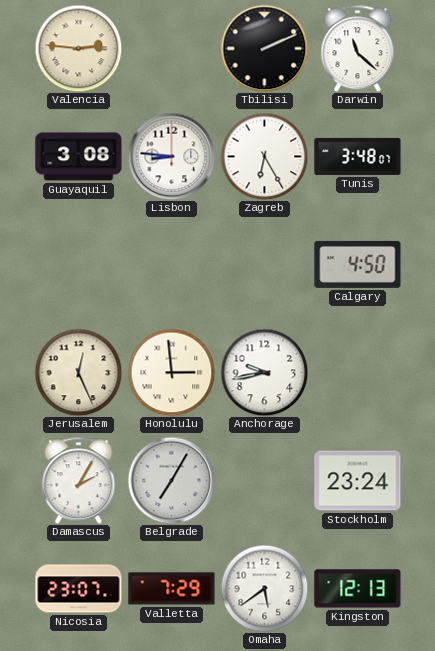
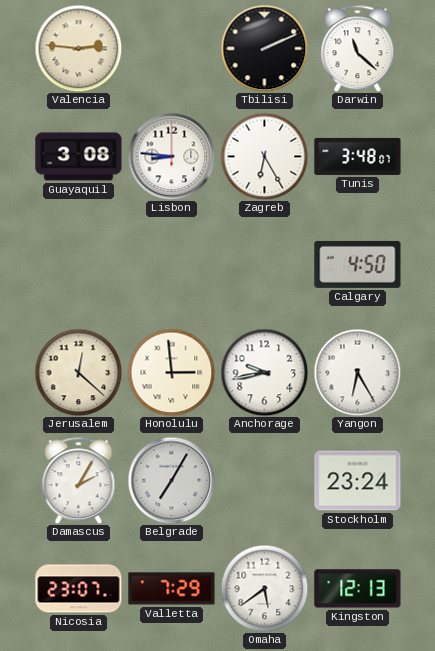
Jerusalem: 12:26 -> 12:22 (78, 372)
Yangon: none -> 6:25 (357, 372)
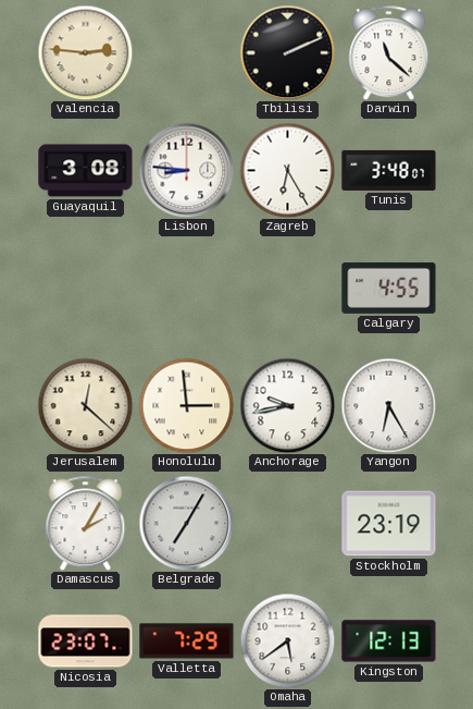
Calgary: 4:50 -> 4:55 (389, 288)
Stockholm: 23:24 -> 23:19 (389, 524)
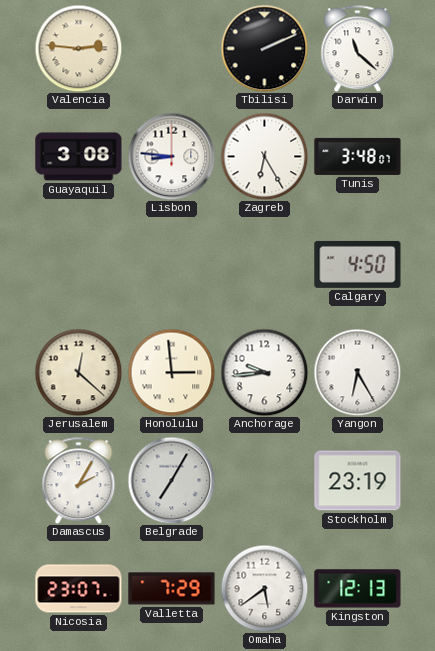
Calgary: 4:55 -> 4:50 (358, 264)
Anchorage: 9:43 -> 9:44 (264, 372)
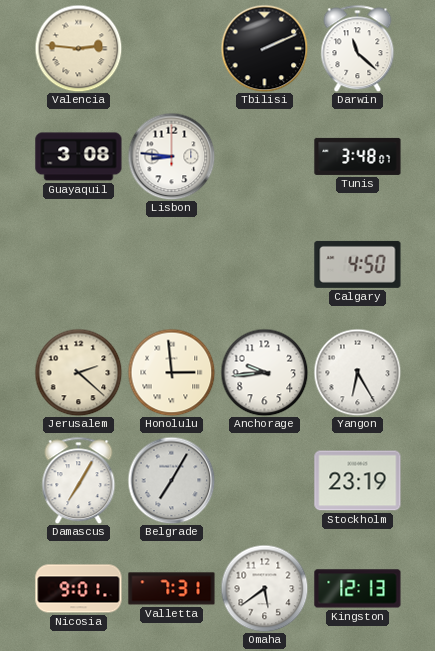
Zagreb: 6:25 -> none (264, 156)
Jerusalem: 12:22 -> 2:22 (78, 372)
Damascus: 2:05 -> 7:05 (79, 480)
Nicosia: 23:07 -> 9:01 (79, 589)
Valletta: 7:29 -> 7:31 (172, 589)
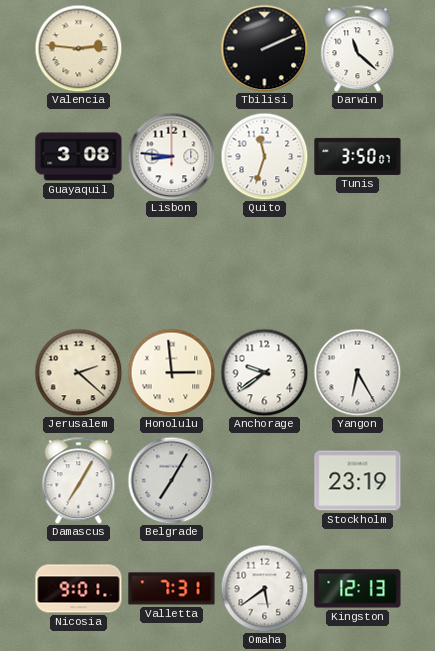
Quito: none -> 11:33 (264, 156)
Tunis: 3:48 -> 3:50 (358, 156)
Calgary: 4:50 -> none (358, 264)
Anchorage: 9:44 -> 9:39 (264, 372)
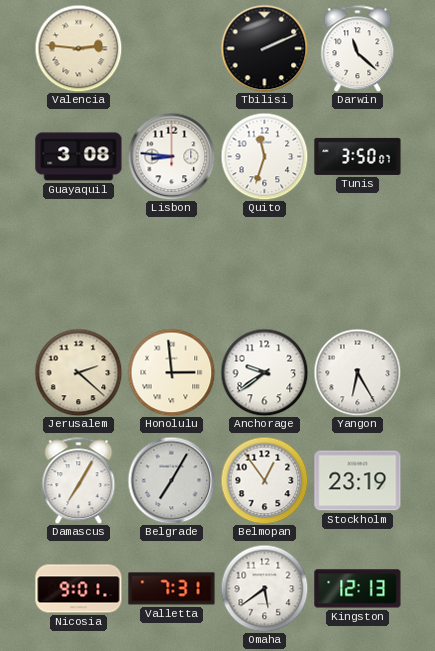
Belmopan: none -> 12:54 (264, 480)
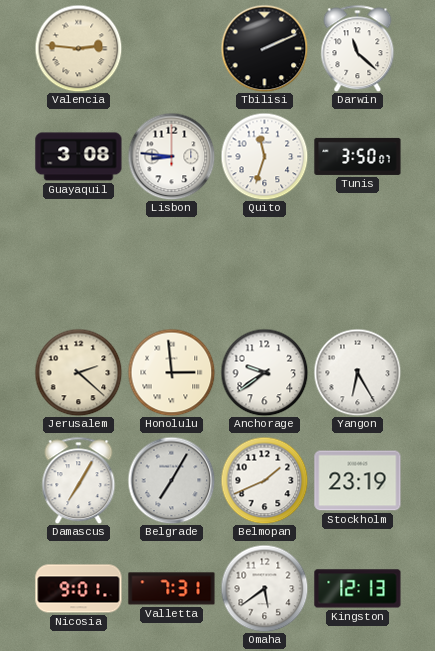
Belmopan: 12:54 -> 1:41 (264, 480)
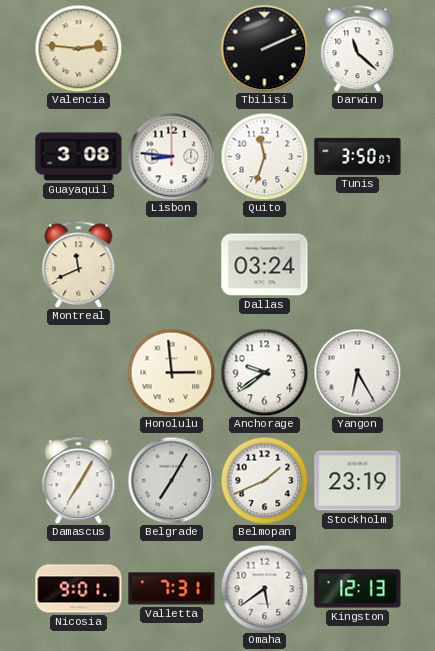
Montreal: none -> 11:41 (79, 264)
Dallas: none -> 03:24 (265, 265)
Jerusalem: 2:22 -> none (78, 372)
